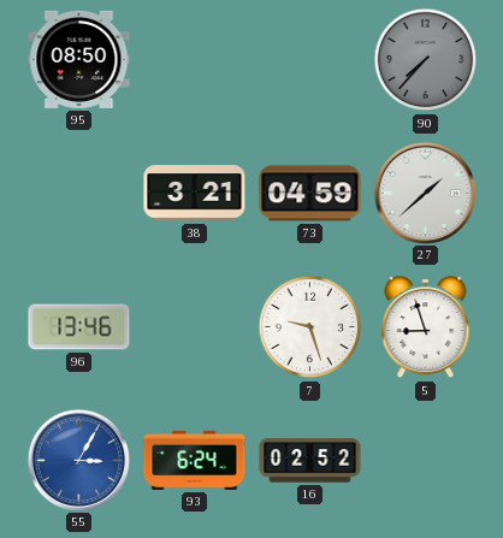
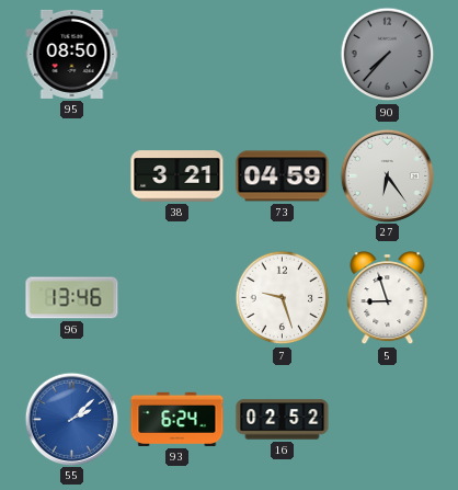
27: 1:38 -> 6:24 (387, 175)
55: 3:05 -> 2:08 (71, 419)
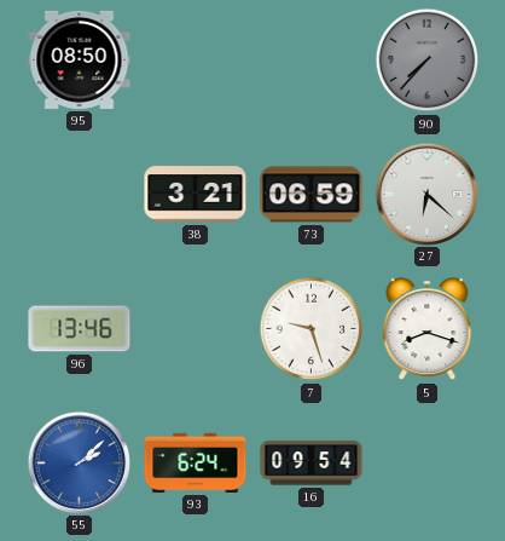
73: 04:59 -> 06:59 (312, 195)
27: 6:24 -> 6:22 (426, 194)
5: 8:57 -> 8:18 (428, 329)
16: 02:52 -> 09:54 (312, 464)
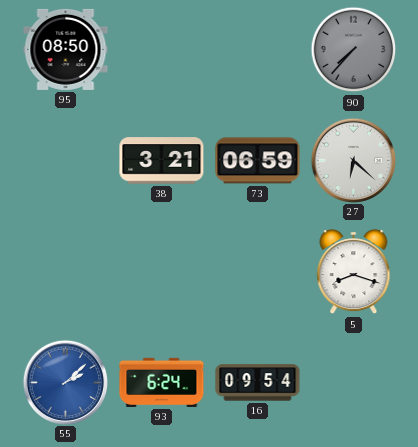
96: 13:46 -> none (80, 329)
7: 9:27 -> none (312, 329)
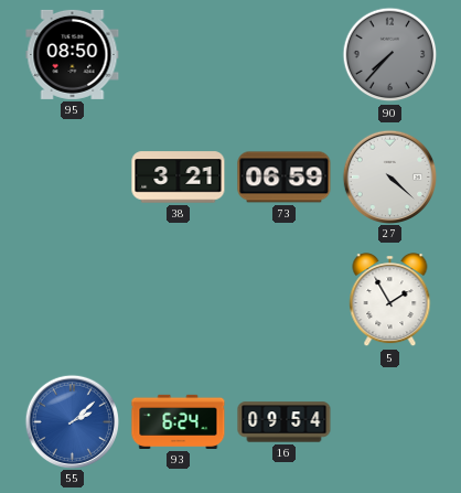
27: 6:22 -> 4:22 (389, 176)
5: 8:18 -> 1:55 (390, 300)
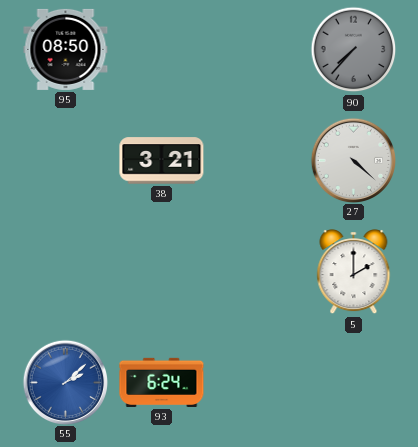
73: 06:59 -> none (285, 178)
5: 1:55 -> 2:00 (354, 272)
16: 09:54 -> none (285, 422)
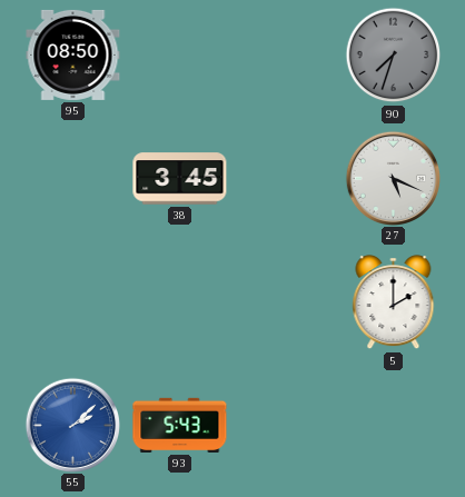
90: 7:37 -> 7:33 (394, 56)
38: 3:21 -> 3:45 (180, 179)
27: 4:22 -> 5:19 (393, 178)
93: 6:24 -> 5:43 (180, 425)
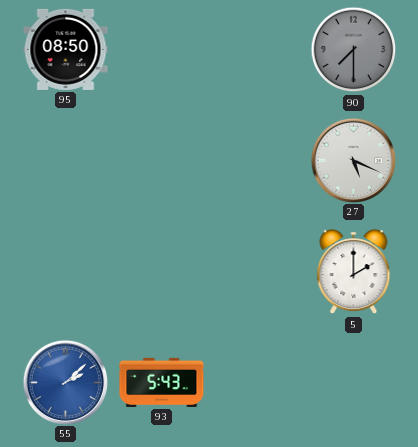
90: 7:33 -> 7:30 (354, 50)
38: 3:45 -> none (180, 179)
